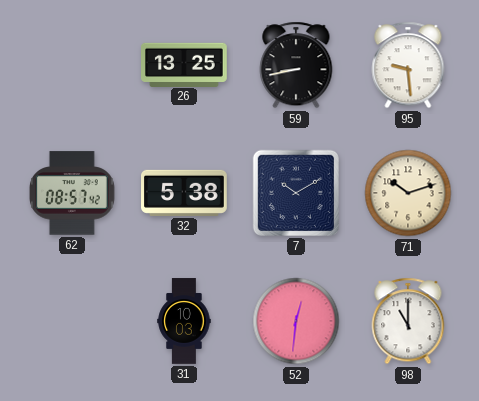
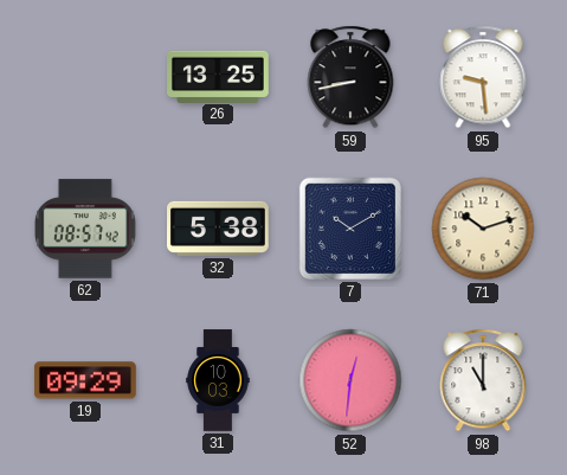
19: none -> 09:29 (85, 380)
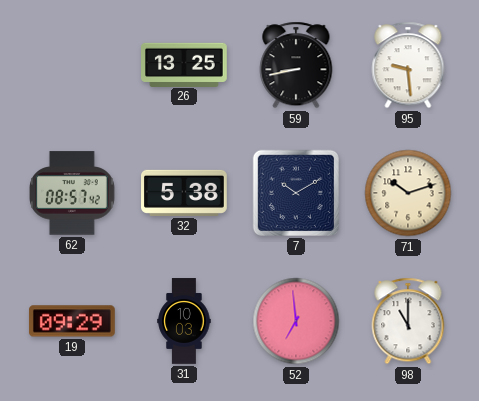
52: 12:31 -> 6:59 (296, 321)
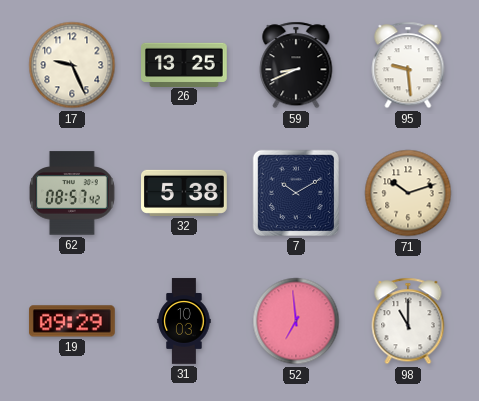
17: none -> 9:26 (72, 65)
59: 8:43 -> 8:41 (296, 65)
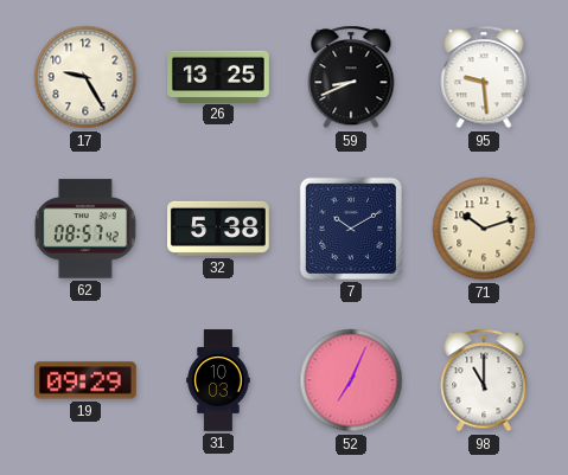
17: 9:26 -> 9:25 (85, 77)
52: 6:59 -> 7:04 (351, 380)
